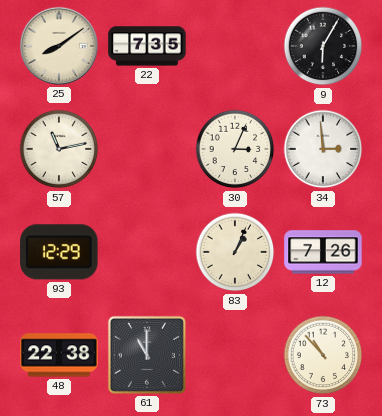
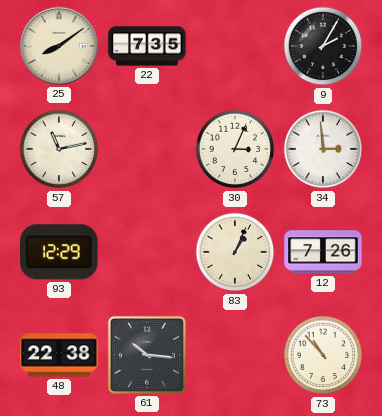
9: 6:05 -> 2:05 (323, 46)
61: 11:00 -> 10:16 (147, 355)
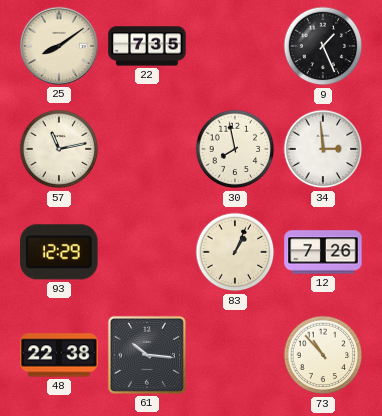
9: 2:05 -> 1:26 (323, 46)
30: 3:04 -> 7:58 (235, 149)
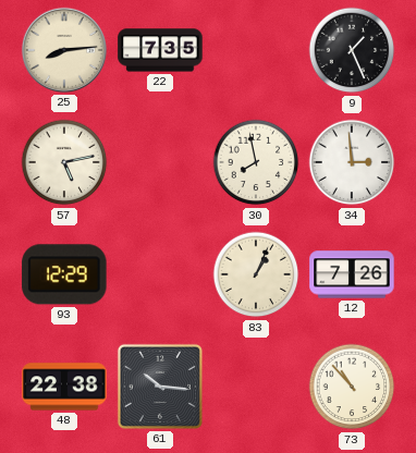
25: 8:09 -> 8:14 (64, 50)
57: 11:13 -> 5:13 (64, 162)
